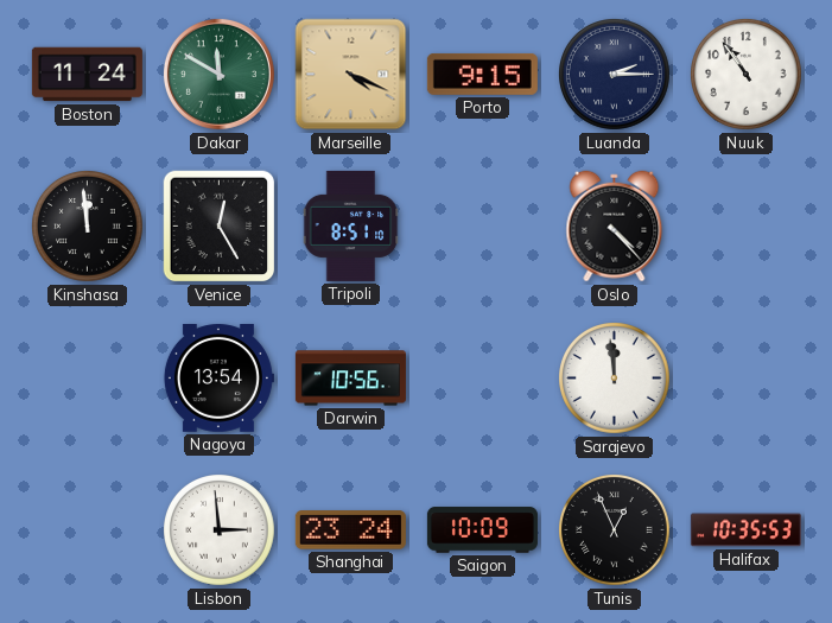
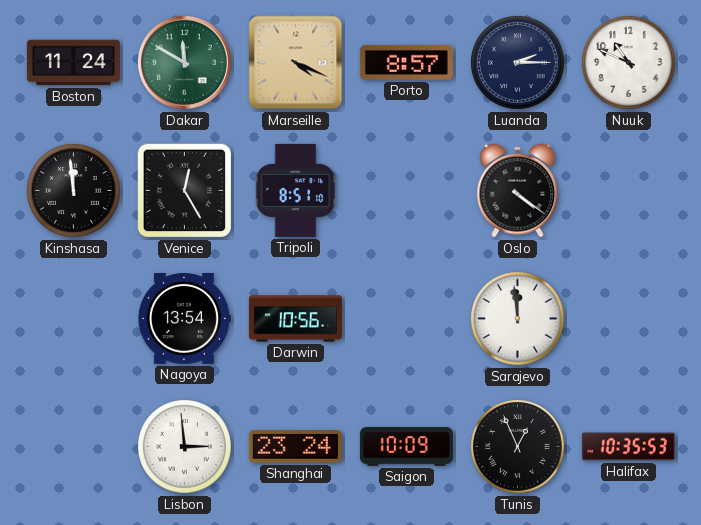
Porto: 9:15 -> 8:57 (406, 62)
Nuuk: 10:54 -> 10:49 (629, 63)
Oslo: 4:23 -> 4:21 (518, 191)
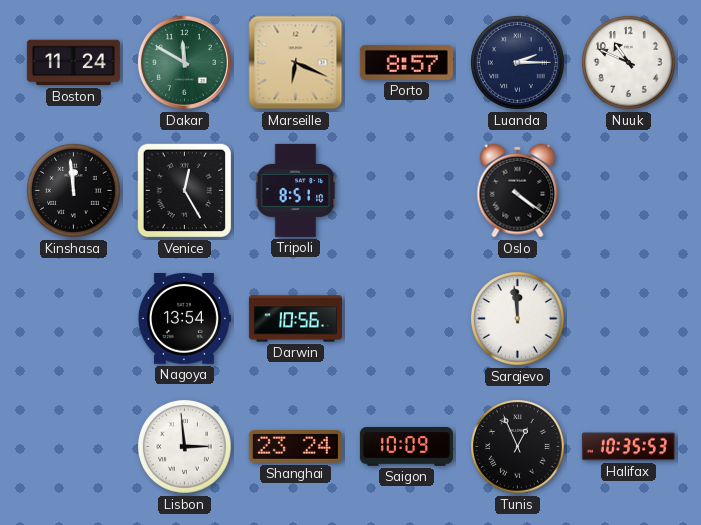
Marseille: 4:19 -> 6:19 (296, 63)
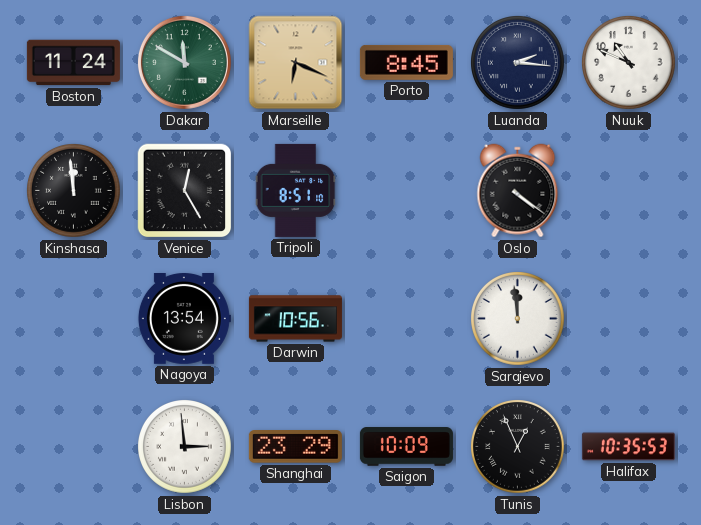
Porto: 8:57 -> 8:45 (406, 62)
Luanda: 2:15 -> 2:16 (518, 63)
Shanghai: 23:24 -> 23:29 (295, 447)
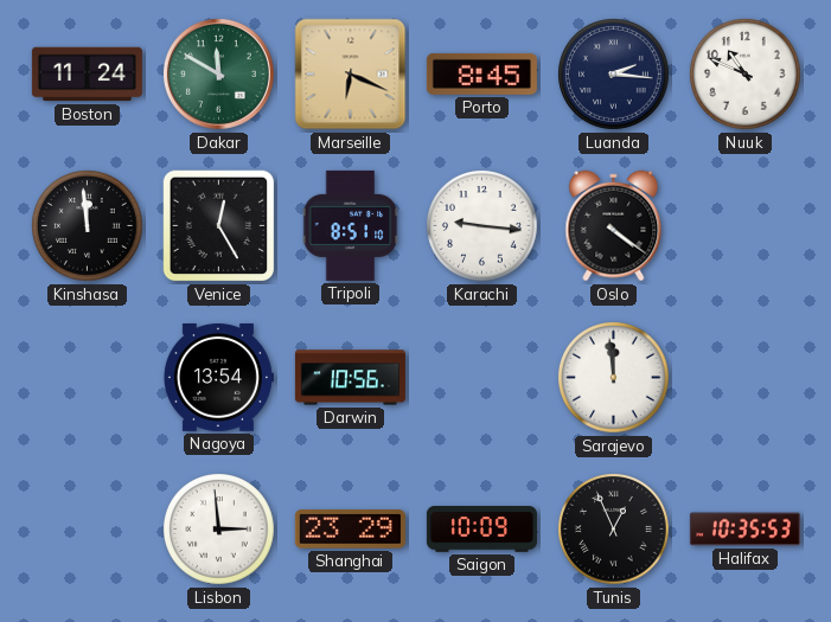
Karachi: none -> 9:16 (482, 226)
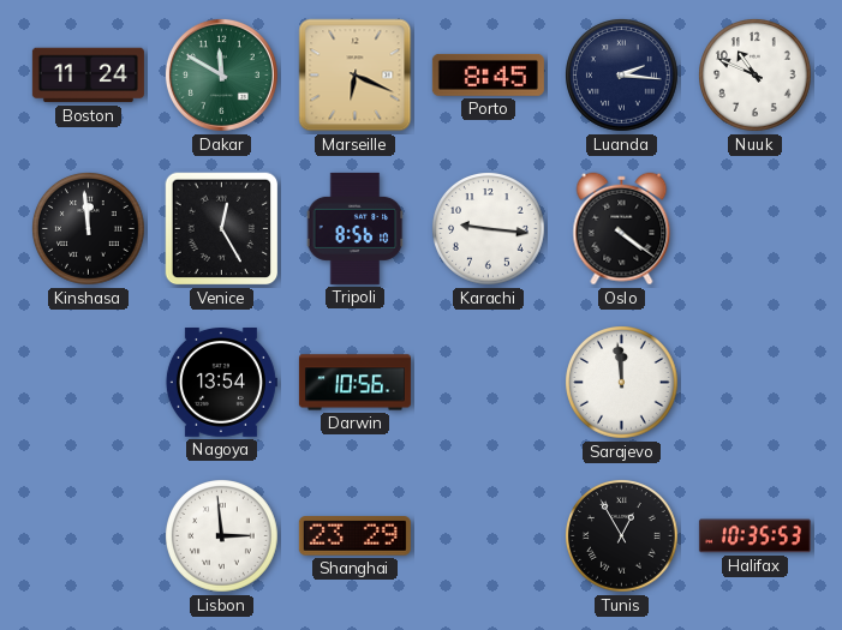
Tripoli: 8:51 -> 8:56 (356, 228)
Saigon: 10:09 -> none (481, 530)
Tunis: 12:56 -> 12:55 (622, 536)
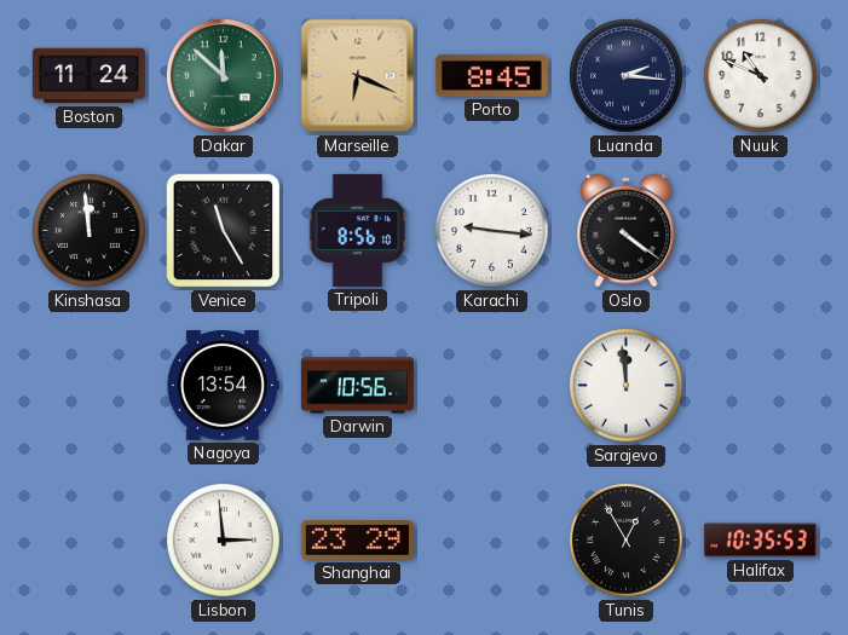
Dakar: 11:50 -> 11:52 (223, 75)
Venice: 12:25 -> 11:25 (224, 231)
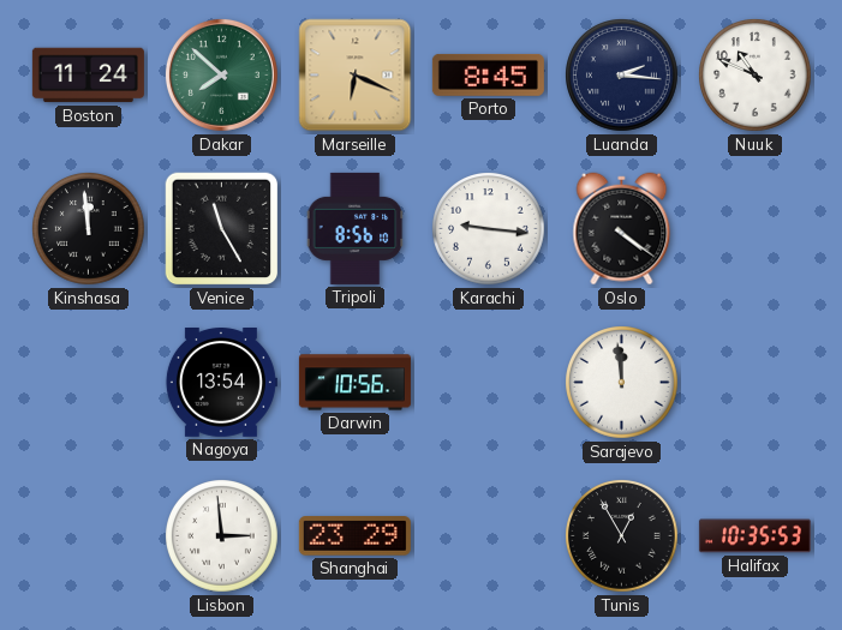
Dakar: 11:52 -> 7:52 (221, 74)
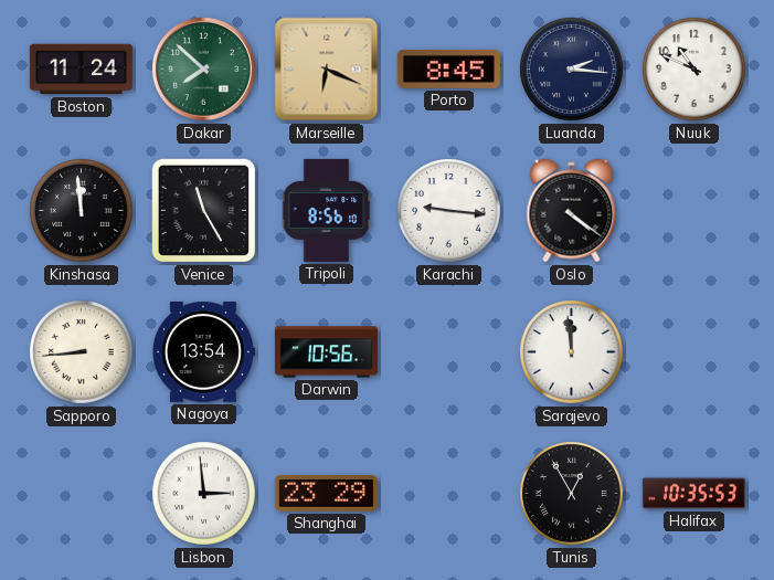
Sapporo: none -> 8:44 (82, 352)
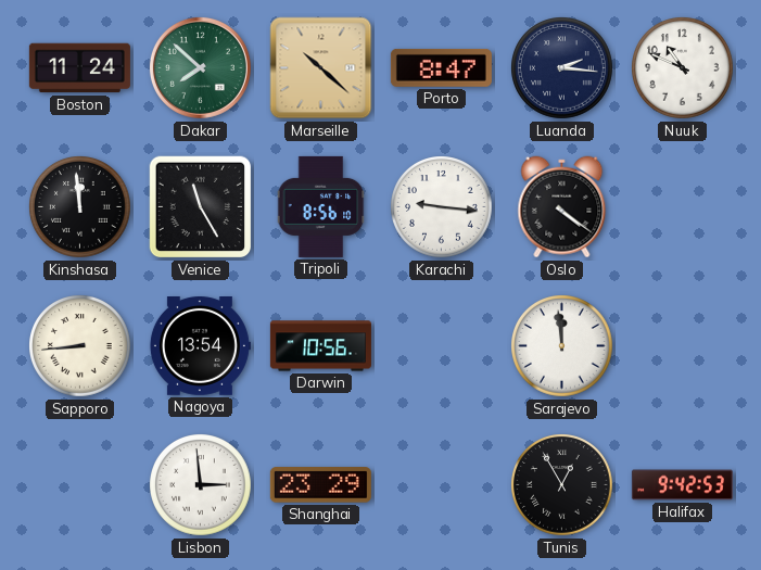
Marseille: 6:19 -> 10:22 (321, 68)
Porto: 8:45 -> 8:47 (441, 67)
Halifax: 10:35 -> 9:42 (682, 485)
